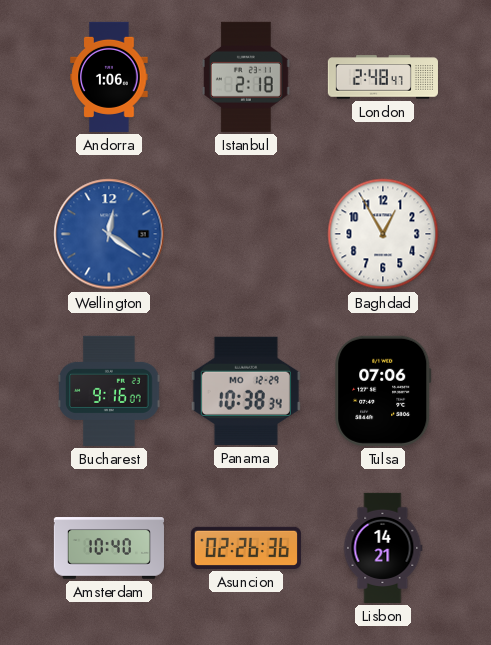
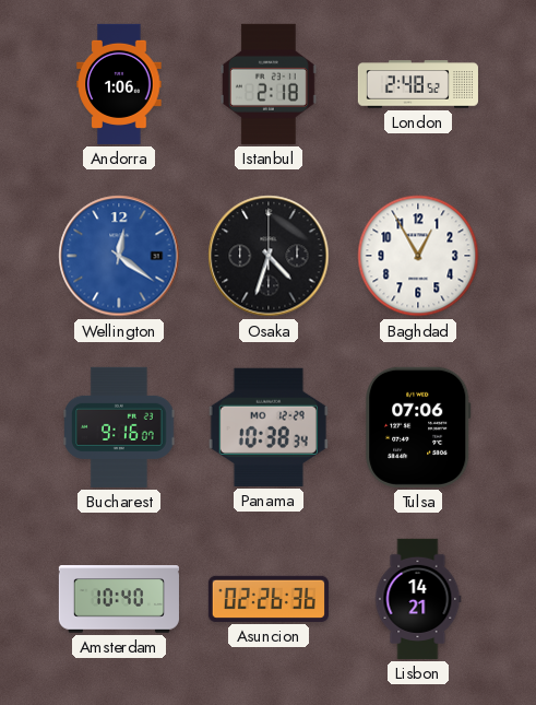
London: 2:48:47 -> 2:48:52 (418, 84)
Osaka: none -> 4:33 (269, 256)
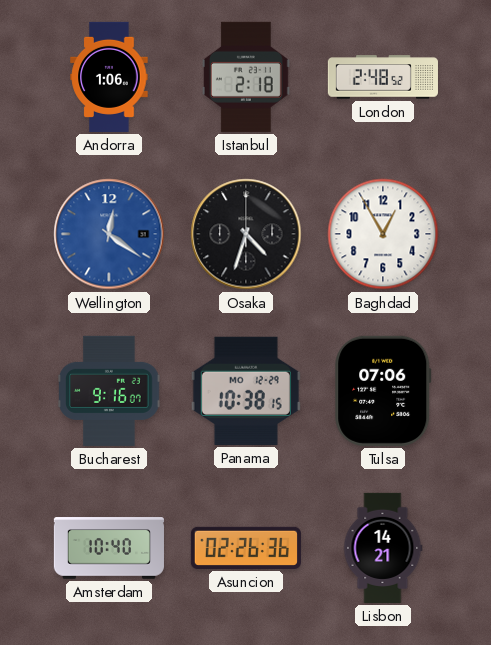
Panama: 10:38:34 -> 10:38:15 (246, 391)
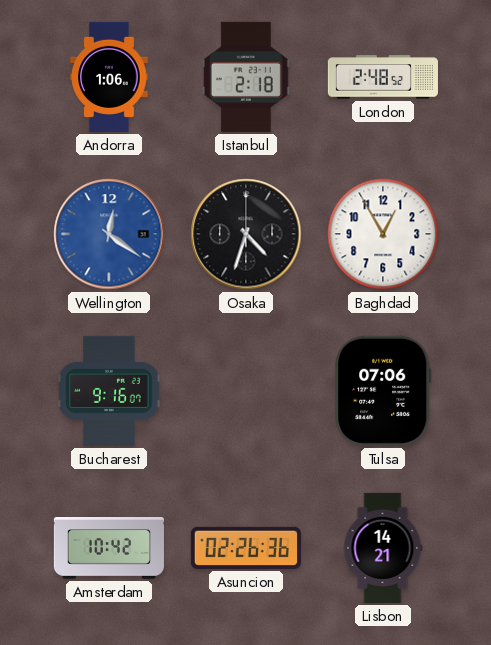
Panama: 10:38 -> none (246, 391)
Amsterdam: 10:40 -> 10:42 (108, 548)
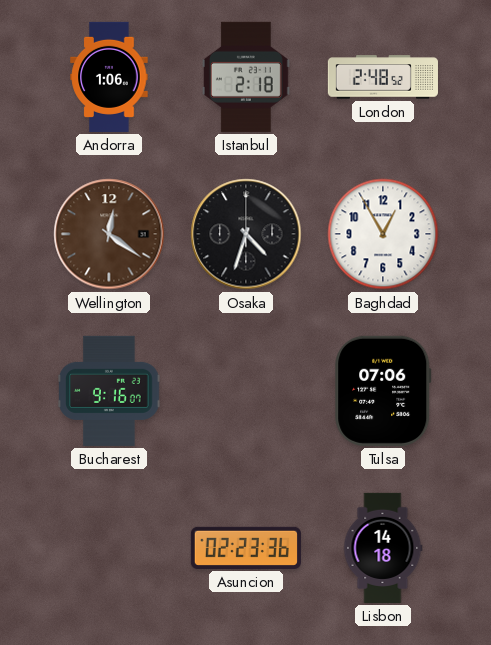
Wellington dial: blue -> brown (109, 234)
Amsterdam: 10:42 -> none (108, 548)
Asuncion: 02:26 -> 02:23 (246, 548)
Lisbon: 14:21 -> 14:18 (383, 548)
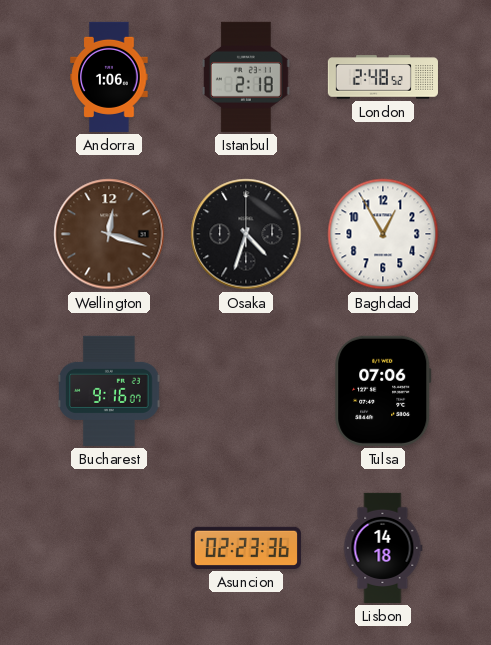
Wellington: 12:21 -> 12:18 (109, 234)
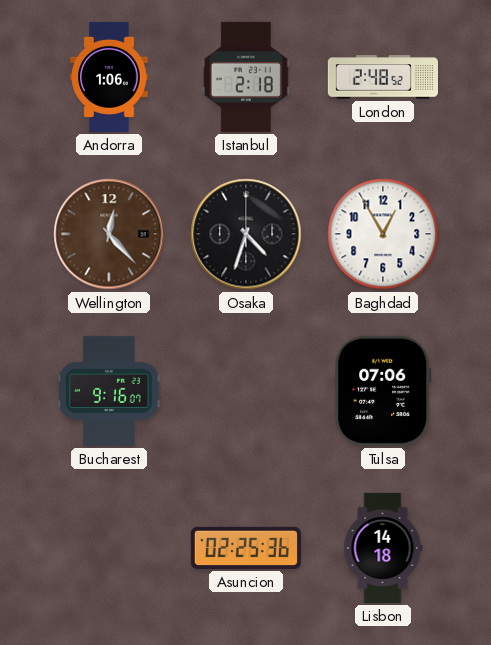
Wellington: 12:18 -> 12:23 (109, 234)
Asuncion: 02:23 -> 02:25 (246, 548)
